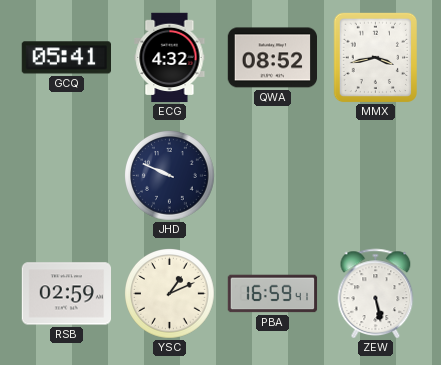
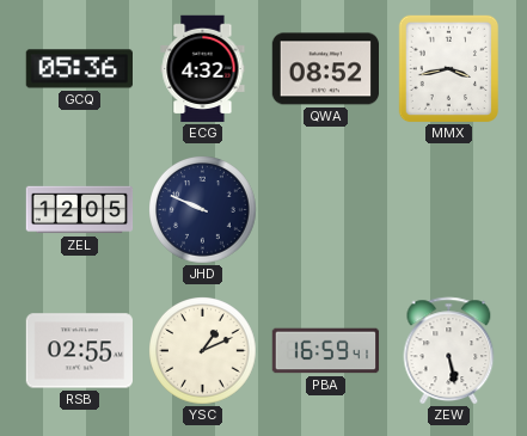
GCQ: 05:41 -> 05:36 (79, 69)
ZEL: none -> 12:05 (80, 210)
RSB: 02:59 -> 02:55 (79, 351)
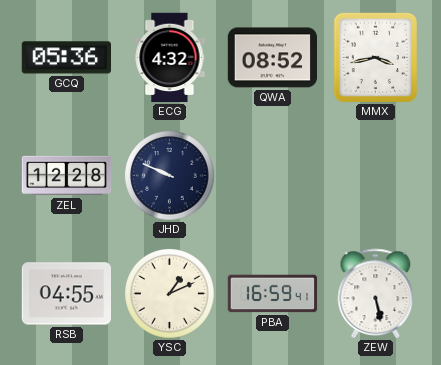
ZEL: 12:05 -> 12:28 (67, 176)
RSB: 02:55 -> 04:55 (66, 294)
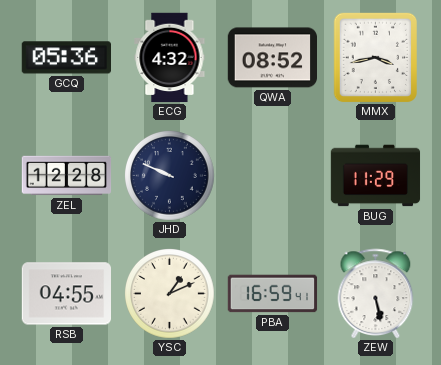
BUG: none -> 11:29 (376, 176)
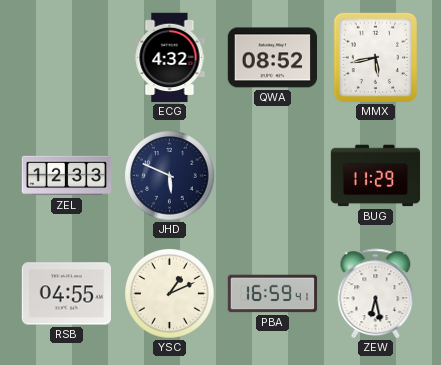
GCQ: 05:36 -> none (66, 58)
MMX: 3:43 -> 5:43 (375, 58)
ZEL: 12:28 -> 12:33 (67, 176)
JHD: 9:49 -> 5:49 (170, 176)
ZEW: 5:28 -> 6:28 (376, 294)
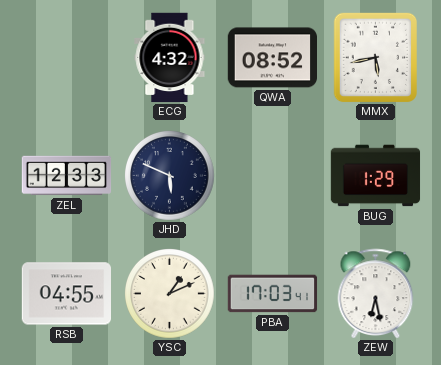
BUG: 11:29 -> 1:29 (376, 176)
PBA: 16:59 -> 17:03 (273, 294)
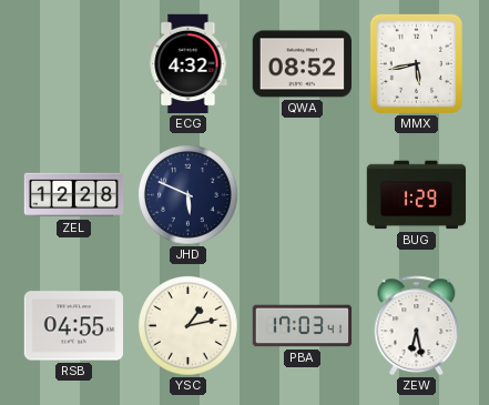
ZEL: 12:33 -> 12:28 (74, 195)
YSC: 1:11 -> 1:13 (189, 326)
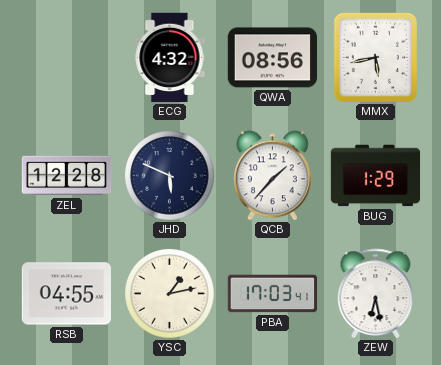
QWA: 08:52 -> 08:56 (272, 58)
QCB: none -> 1:37 (272, 176)
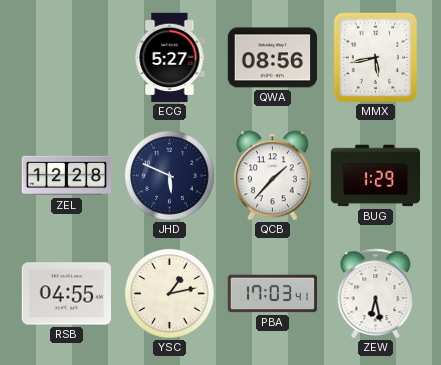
ECG: 4:32 -> 5:27 (170, 58)
